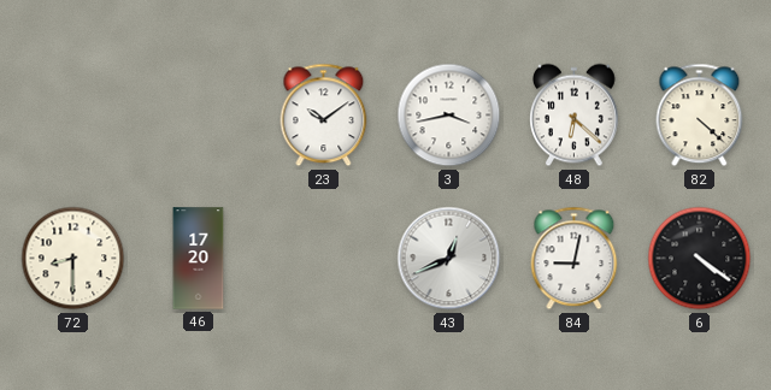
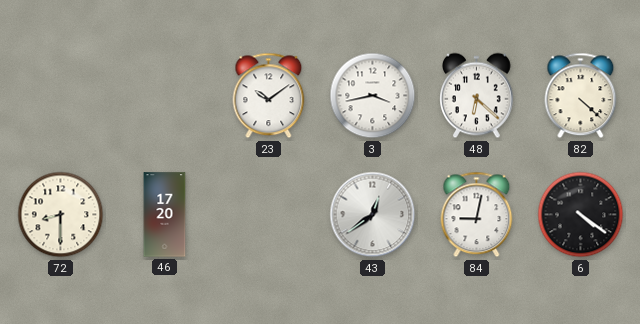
43: 12:41 -> 12:39 (373, 215)
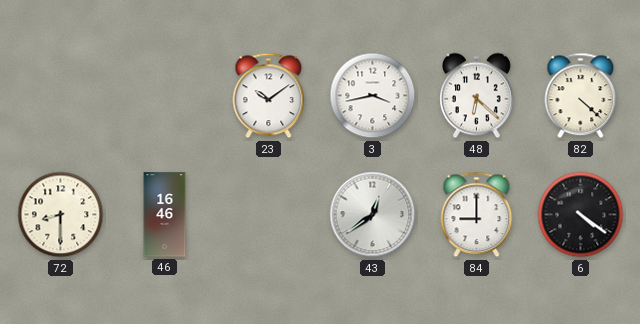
46: 17:20 -> 16:46 (165, 215)
84: 9:02 -> 9:00 (477, 215)
